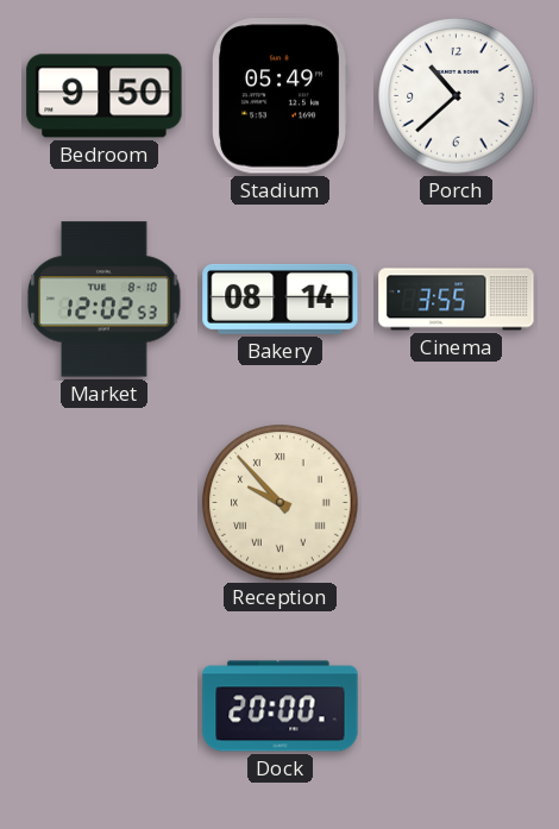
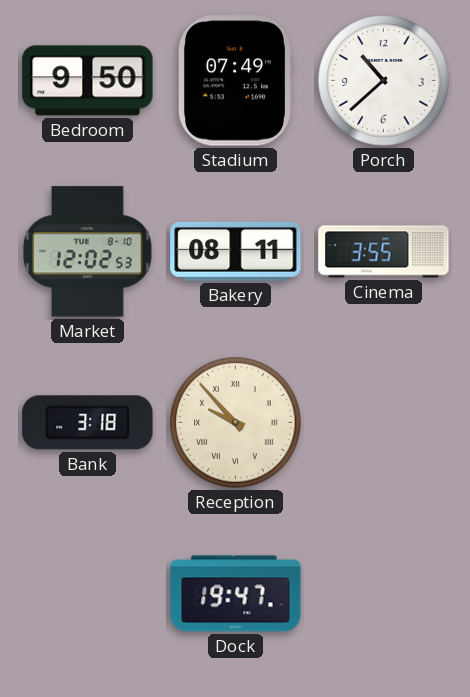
Stadium: 05:49 -> 07:49 (235, 81)
Bakery: 08:14 -> 08:11 (236, 251)
Bank: none -> 3:18 (88, 423)
Dock: 20:00 -> 19:47 (236, 594)
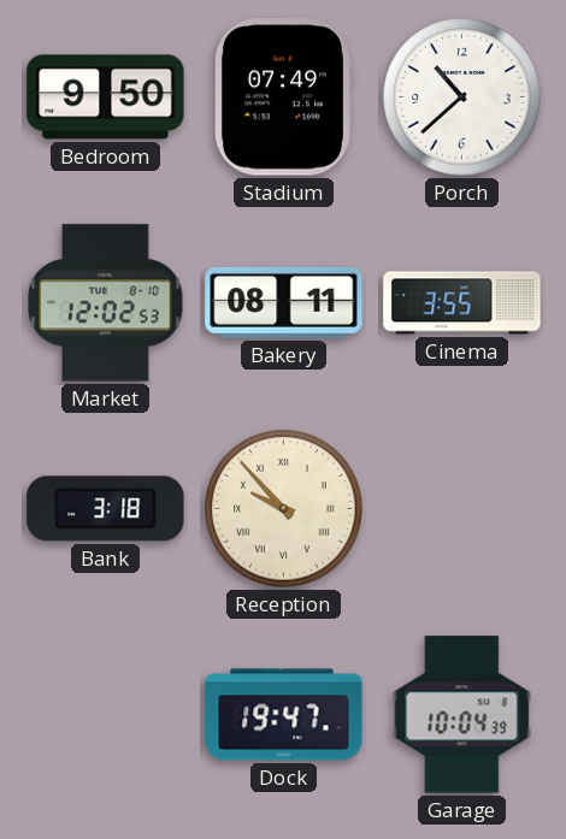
Garage: none -> 10:04 (462, 715)
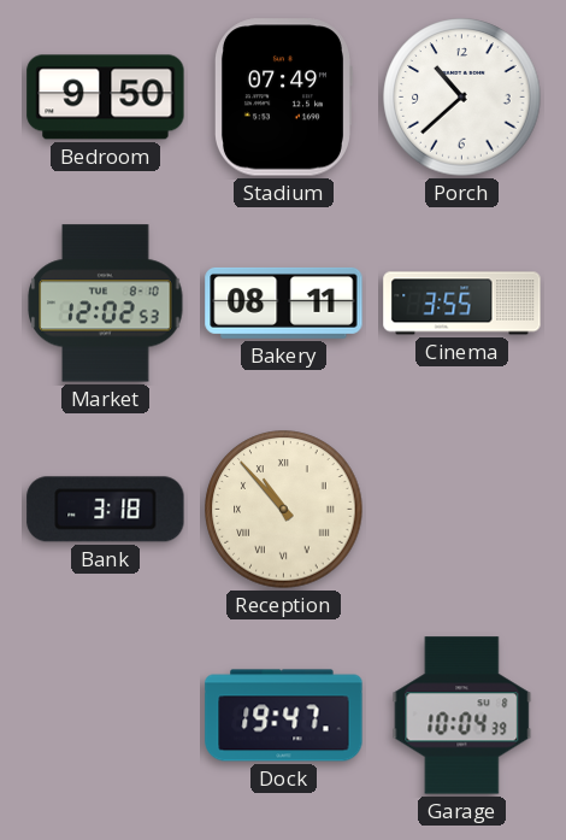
Reception: 9:53 -> 10:53 (284, 510)
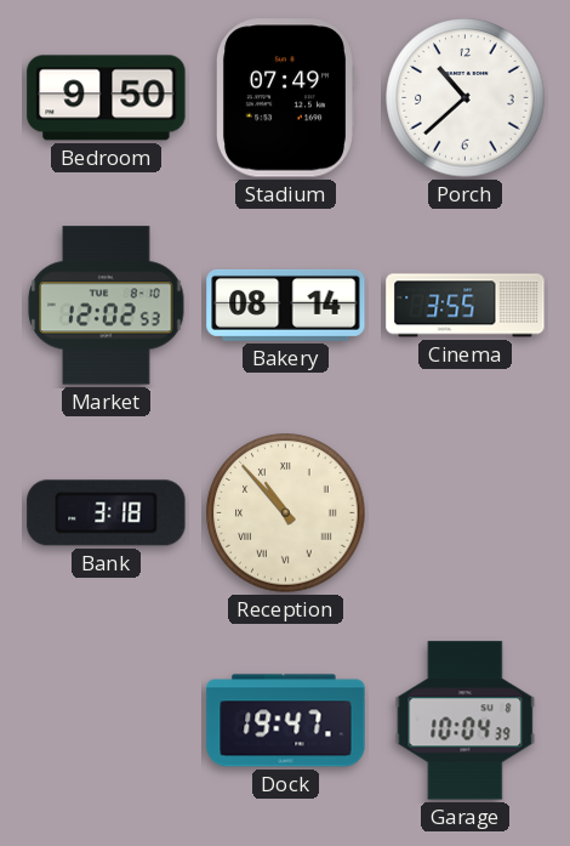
Bakery: 08:11 -> 08:14 (286, 305)
